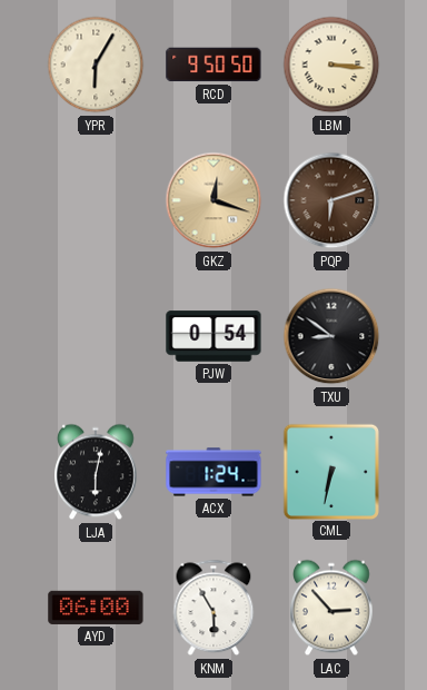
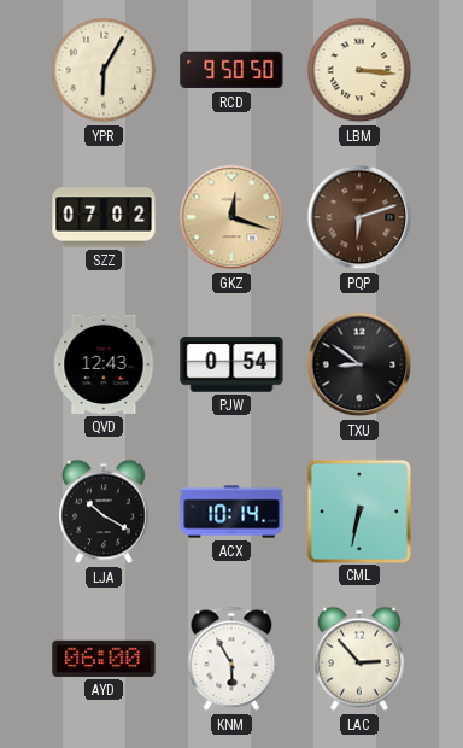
SZZ: none -> 07:02 (104, 217)
QVD: none -> 12:43 (104, 364)
LJA: 6:02 -> 10:20 (105, 512)
ACX: 1:24 -> 10:14 (231, 512)
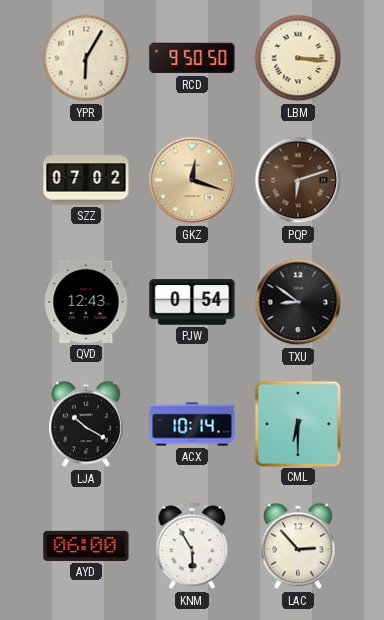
CML: 6:32 -> 6:30 (297, 423)
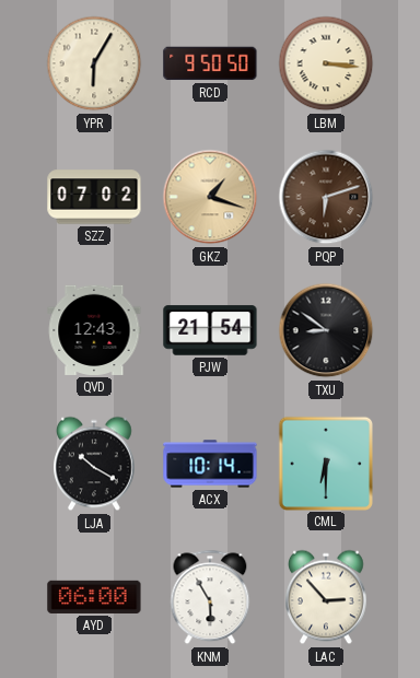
GKZ: 12:18 -> 1:18 (210, 197)
PJW: 0:54 -> 21:54 (210, 330)
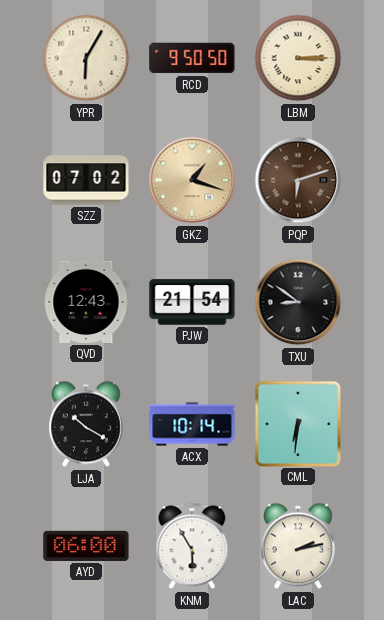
LBM: 3:16 -> 3:15 (298, 58)
CML: 6:30 -> 6:31 (297, 423)
LAC: 2:53 -> 2:13 (299, 546)
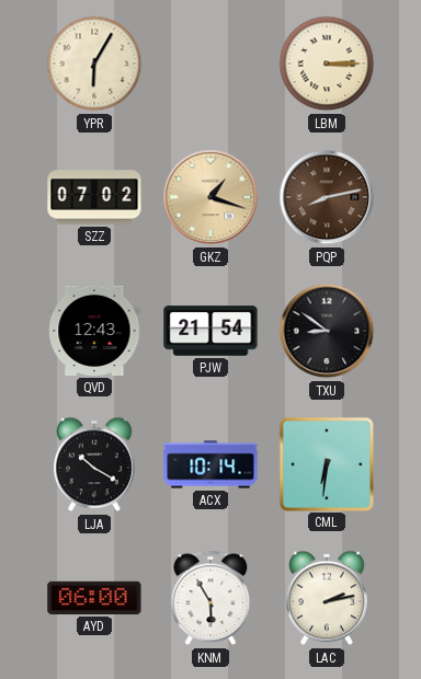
RCD: 9:50 -> none (192, 58)
PQP: 6:12 -> 8:13 (327, 197)
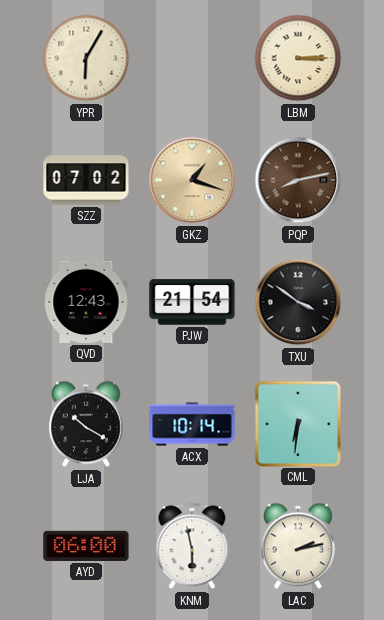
TXU: 8:51 -> 3:51 (298, 302)
KNM: 5:55 -> 5:58 (192, 546)
